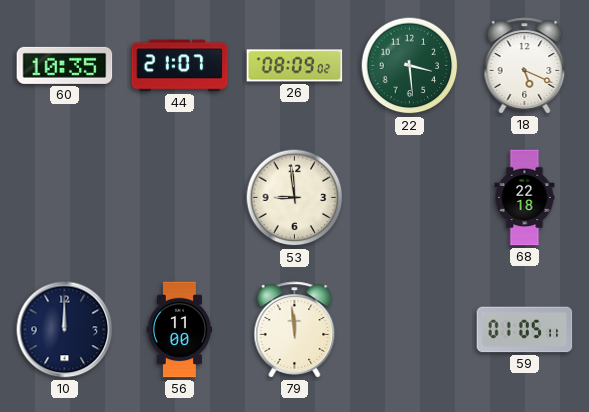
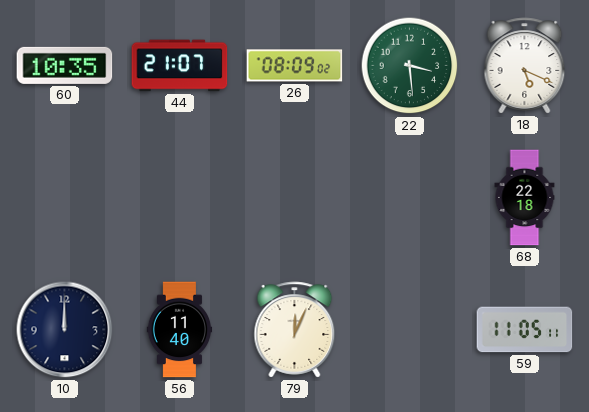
53: 8:59 -> none (295, 198)
56: 11:00 -> 11:40 (180, 330)
79: 11:59 -> 12:04 (295, 330)
59: 01:05 -> 11:05 (525, 330)
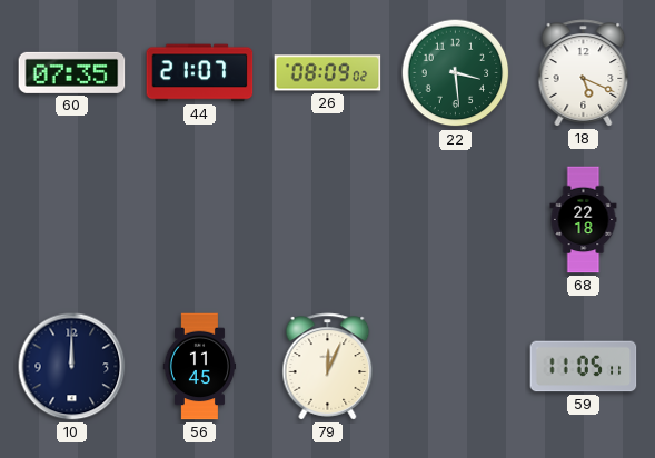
60: 10:35 -> 07:35 (72, 72)
56: 11:40 -> 11:45 (200, 367)
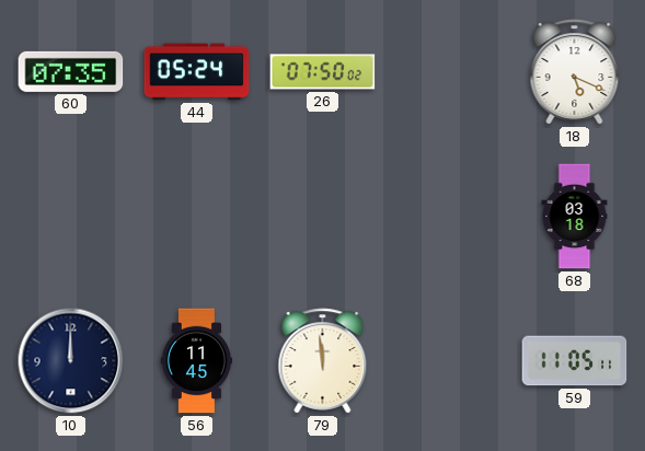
44: 21:07 -> 05:24 (197, 72)
26: 08:09 -> 07:50 (323, 72)
22: 3:29 -> none (456, 73)
68: 22:18 -> 03:18 (575, 217)
79: 12:04 -> 11:59 (323, 361)
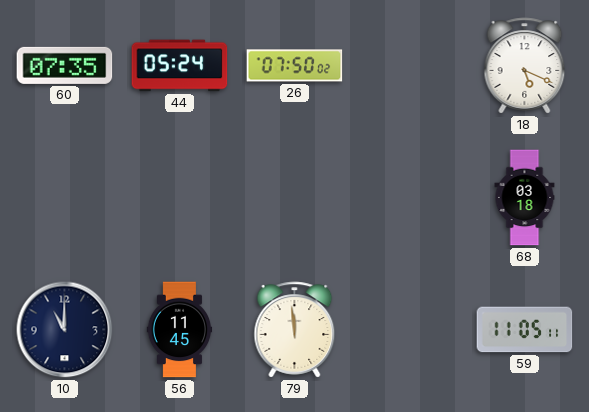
10: 12:00 -> 11:00 (65, 330)
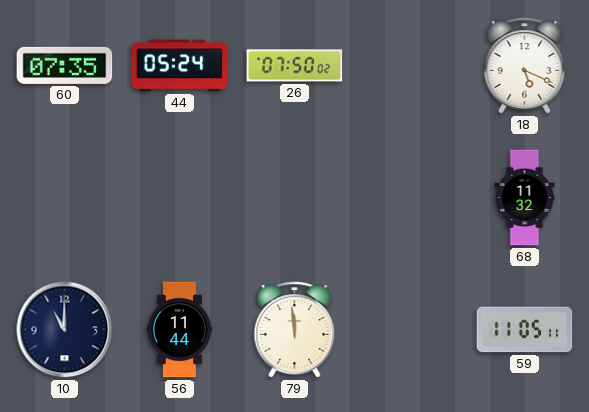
68: 03:18 -> 11:32 (525, 198)
56: 11:45 -> 11:44 (180, 330)
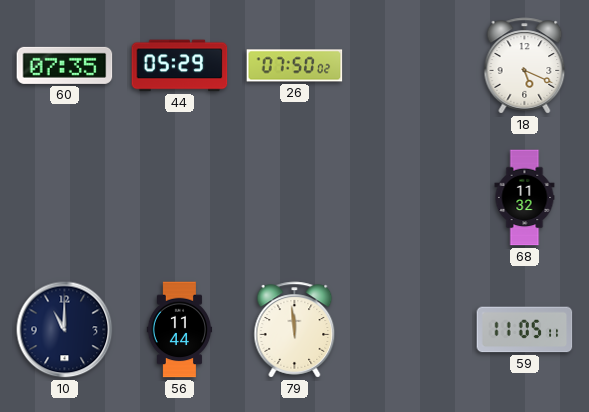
44: 05:24 -> 05:29 (180, 66)
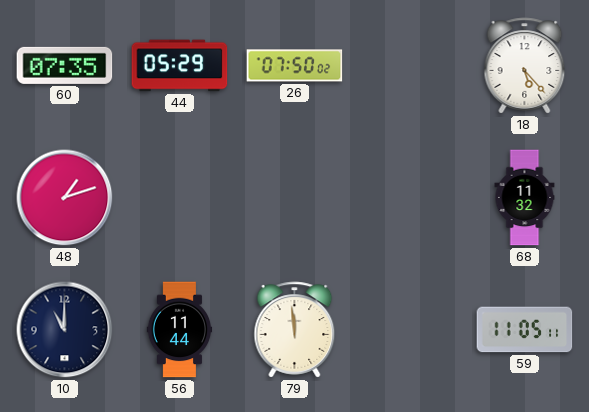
18: 5:19 -> 5:23 (525, 66)
48: none -> 1:12 (65, 198)
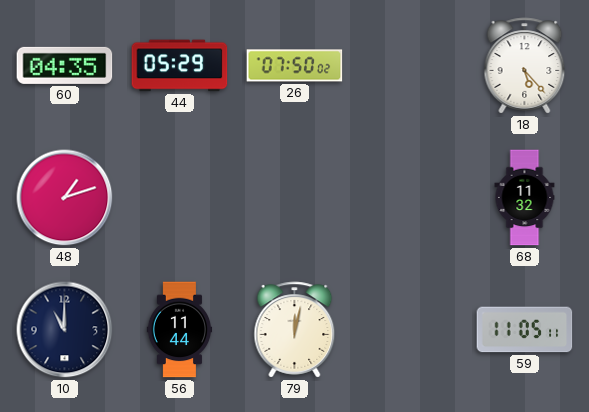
60: 07:35 -> 04:35 (65, 65)
79: 11:59 -> 12:02 (295, 330)
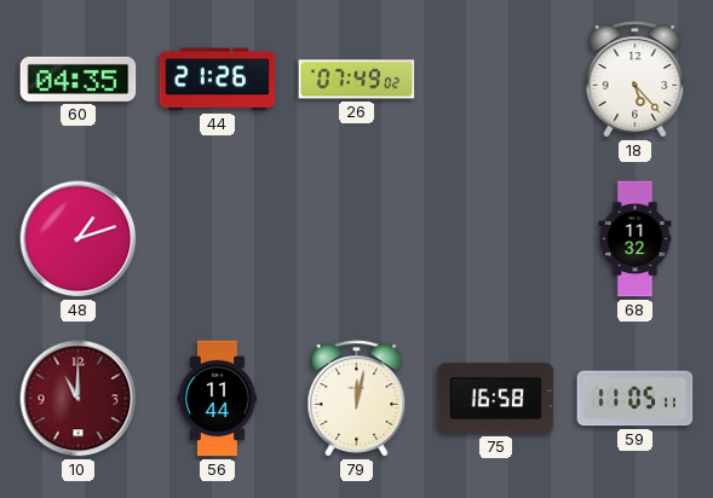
44: 05:29 -> 21:26 (218, 80)
26: 07:50 -> 07:49 (357, 80)
10 dial: navy -> burgundy (79, 399)
75: none -> 16:58 (496, 399)
